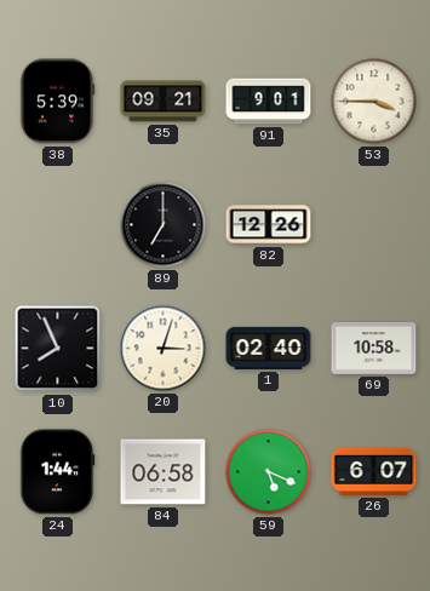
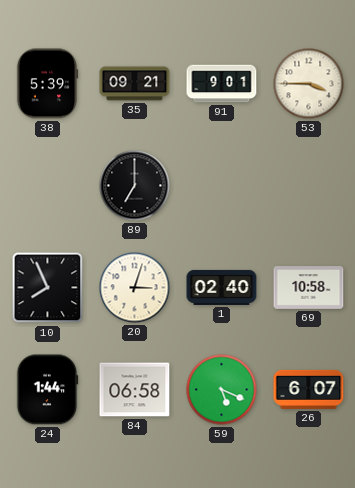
82: 12:26 -> none (269, 225)
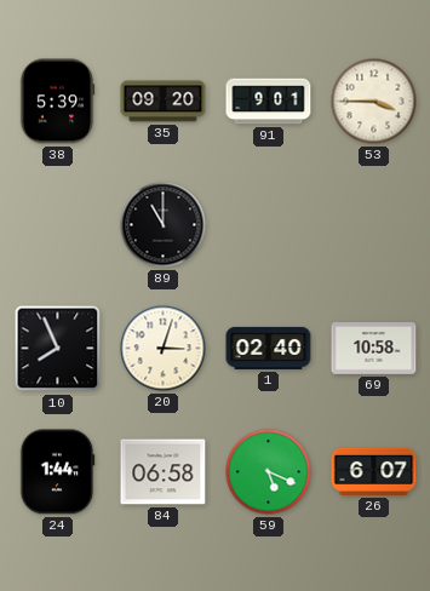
35: 09:21 -> 09:20 (164, 102)
89: 7:00 -> 11:00 (164, 225)
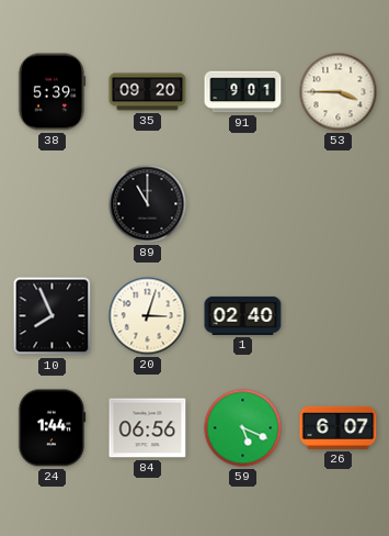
69: 10:58 -> none (374, 349)
84: 06:58 -> 06:56 (148, 428)
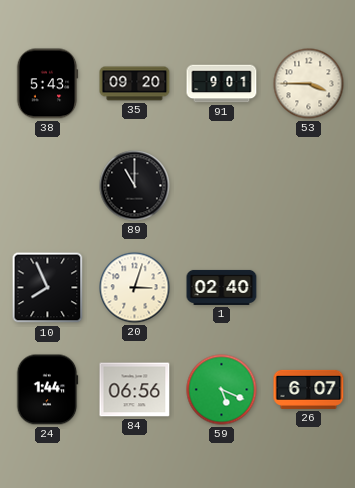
38: 5:39 -> 5:43 (47, 84)
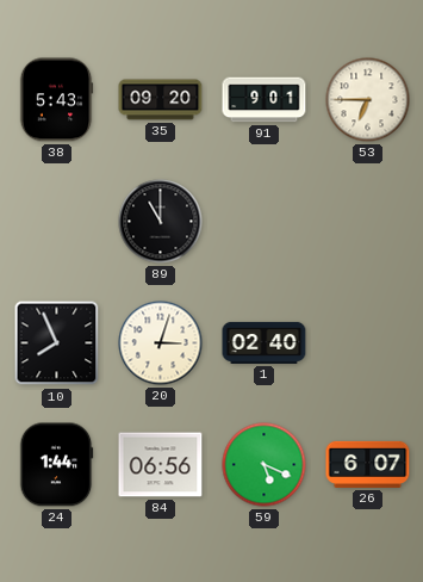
53: 3:45 -> 6:45 (368, 100)
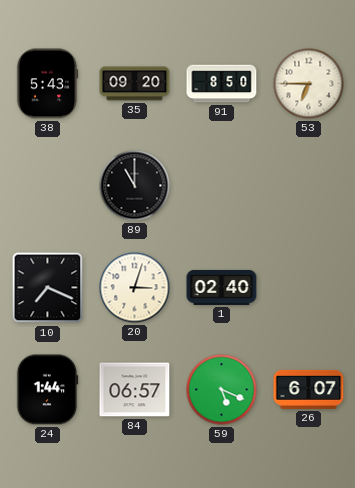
91: 9:01 -> 8:50 (222, 84)
10: 7:56 -> 7:19 (48, 288)
84: 06:56 -> 06:57 (135, 390)
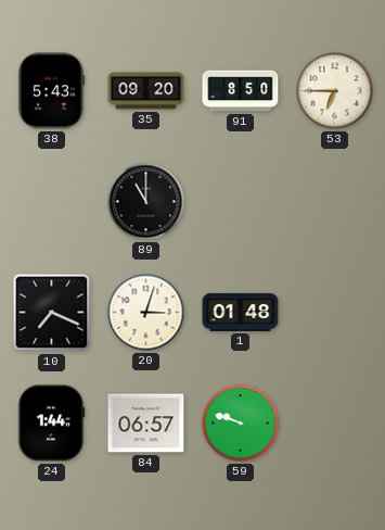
1: 02:40 -> 01:48 (241, 312)
59: 5:19 -> 9:48 (241, 424)
26: 6:07 -> none (309, 389)
